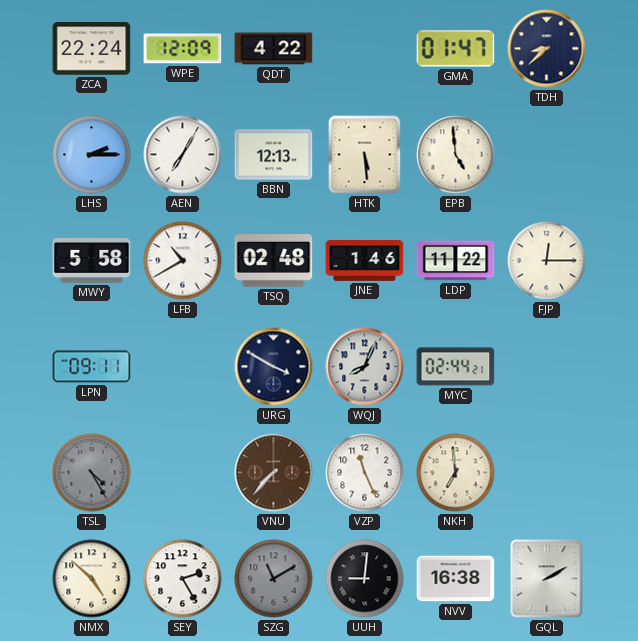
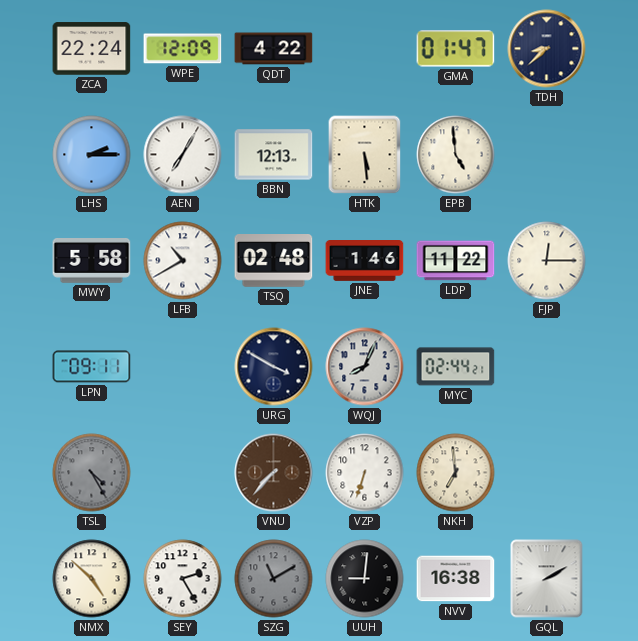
VZP: 11:26 -> 6:33 (365, 473)
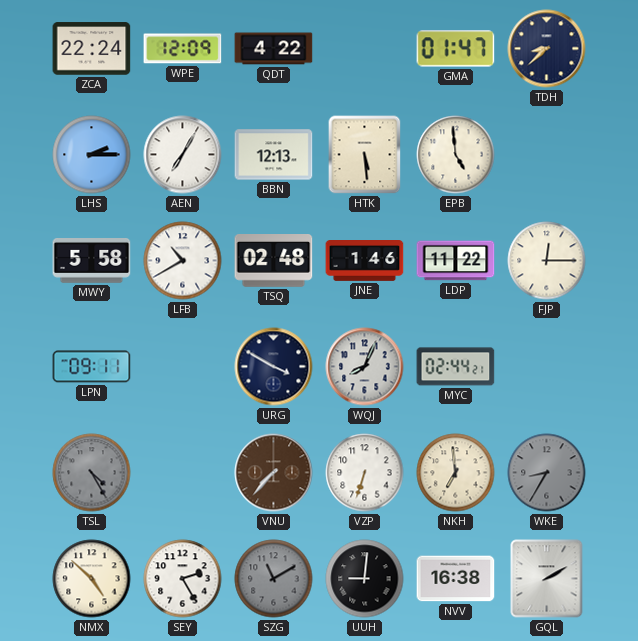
WKE: none -> 8:35 (547, 473)
